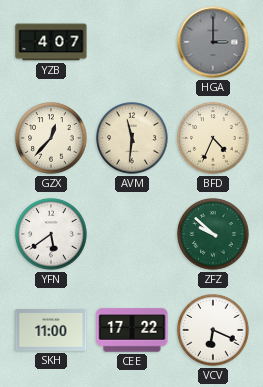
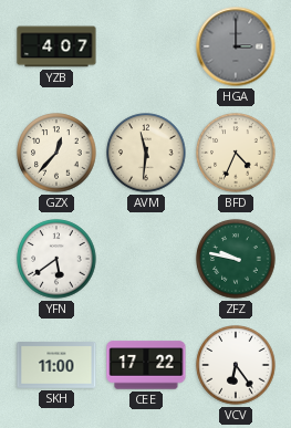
ZFZ: 9:52 -> 9:47 (236, 259)
VCV: 6:19 -> 6:24 (236, 365)
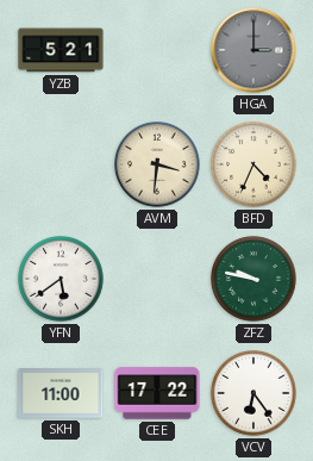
YZB: 4:07 -> 5:21 (61, 50)
GZX: 12:37 -> none (56, 153)
AVM: 11:31 -> 3:31 (157, 164)
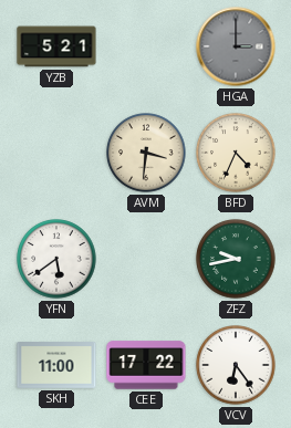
ZFZ: 9:47 -> 9:43 (236, 259)
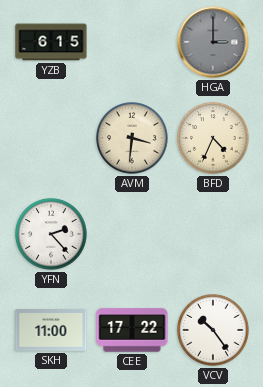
YZB: 5:21 -> 6:15 (51, 42)
YFN: 5:39 -> 2:23 (51, 234)
ZFZ: 9:43 -> none (236, 259)
VCV: 6:24 -> 10:24 (213, 330)
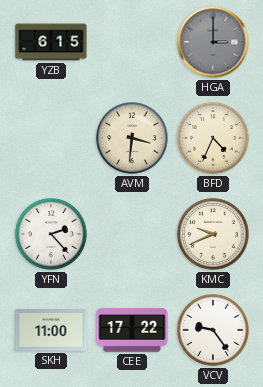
KMC: none -> 9:41 (213, 234)
VCV: 10:24 -> 9:24 (213, 330)
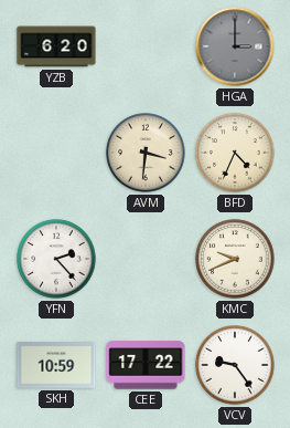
YZB: 6:15 -> 6:20 (56, 46)
SKH: 11:00 -> 10:59 (56, 366)
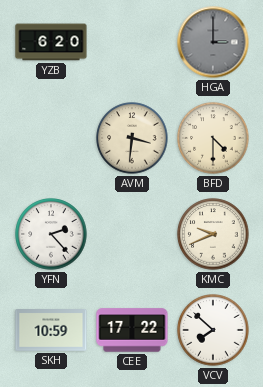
BFD: 4:34 -> 4:30 (213, 138)
VCV: 9:24 -> 7:52 (213, 330)
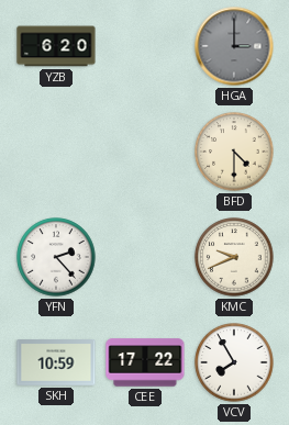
AVM: 3:31 -> none (132, 138)
VCV: 7:52 -> 7:55 (234, 362)
